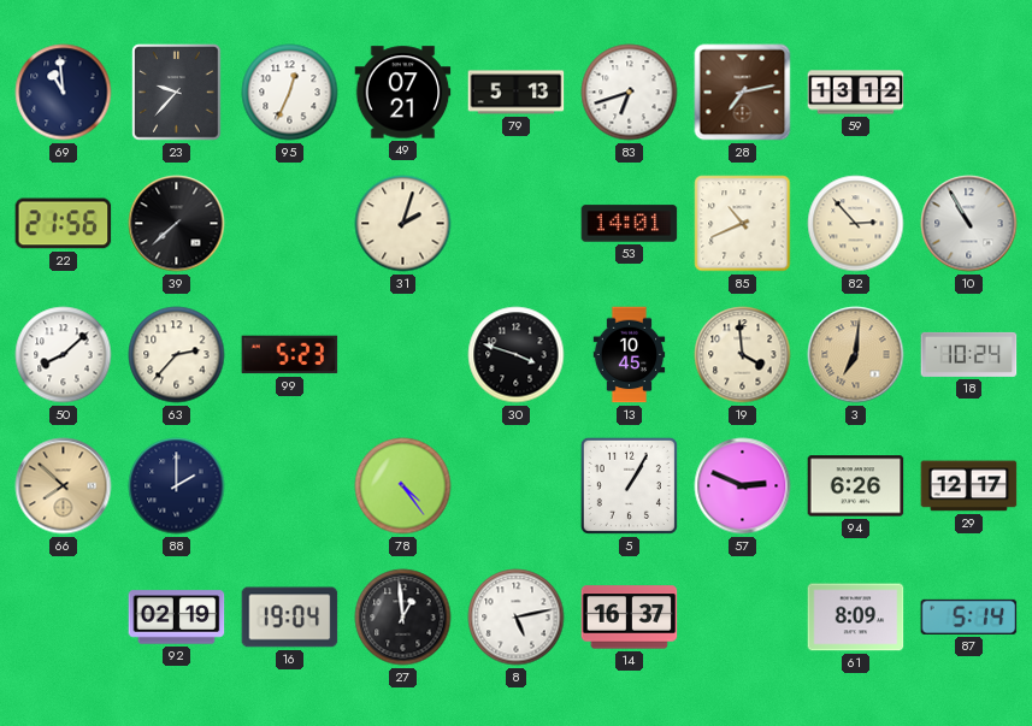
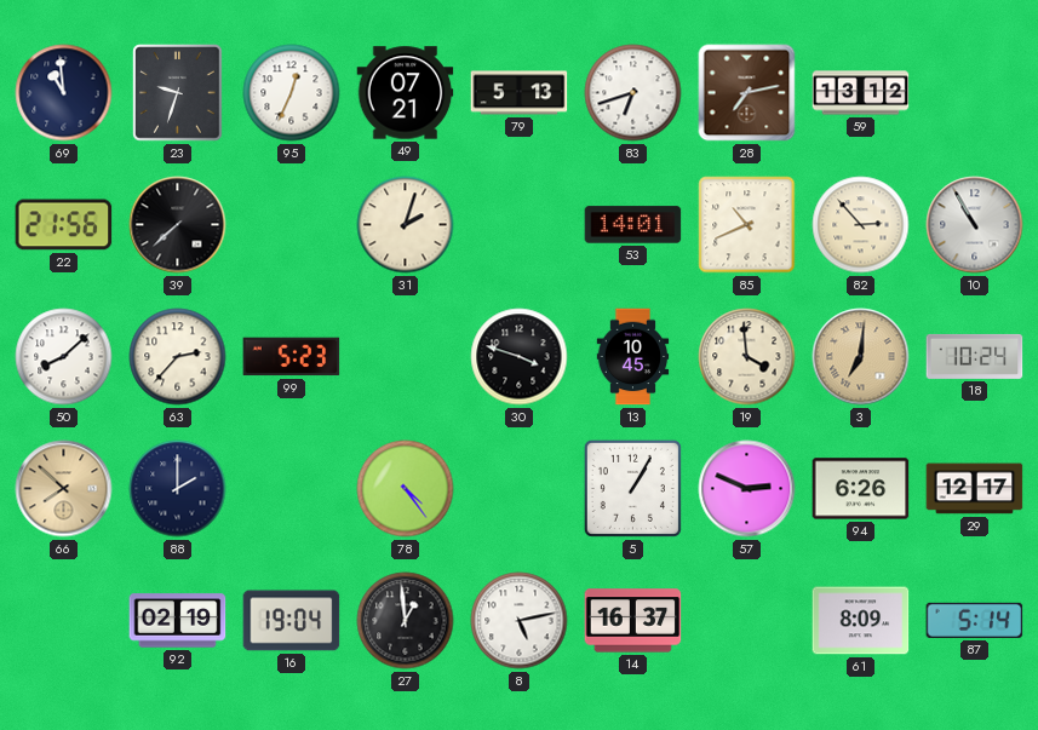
23: 9:37 -> 9:33 (178, 93)
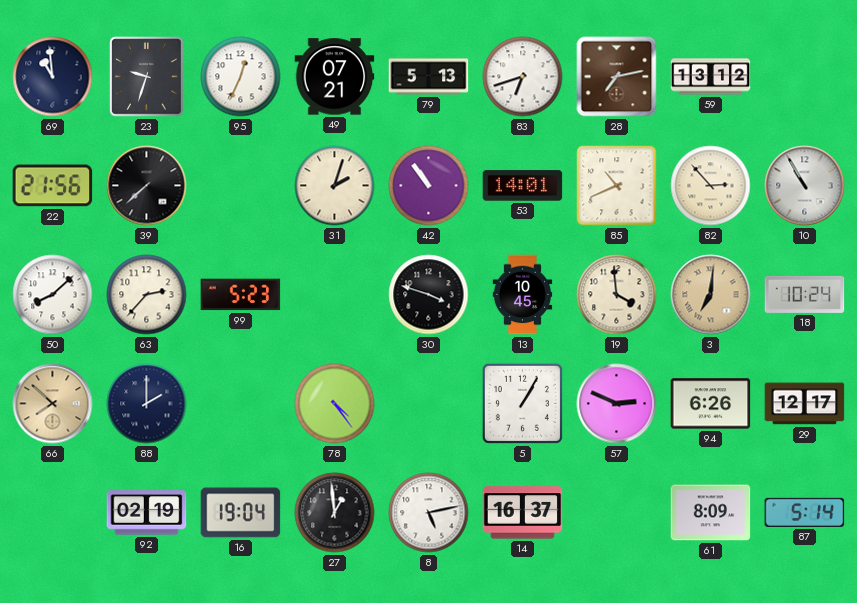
42: none -> 10:54 (429, 186)
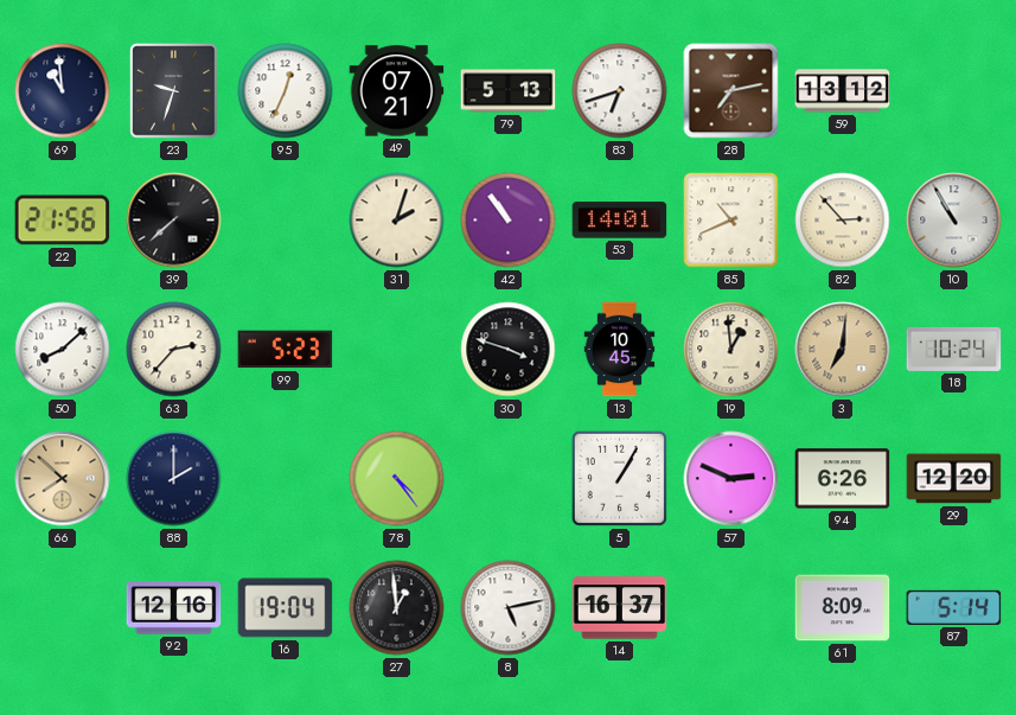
19: 3:59 -> 12:59 (731, 350)
29: 12:17 -> 12:20 (954, 479)
92: 02:19 -> 12:16 (174, 608)
